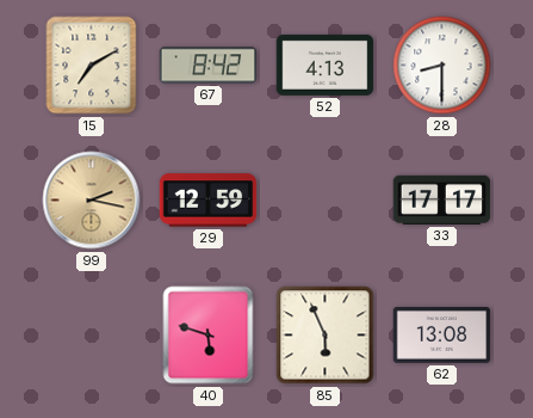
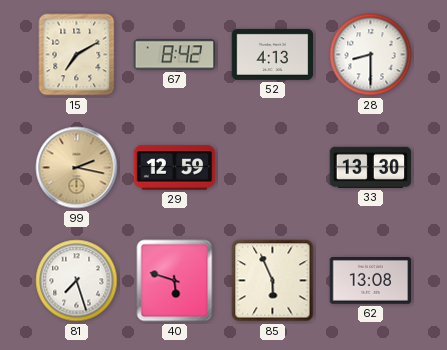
33: 17:17 -> 13:30 (371, 167)
81: none -> 7:27 (77, 281)
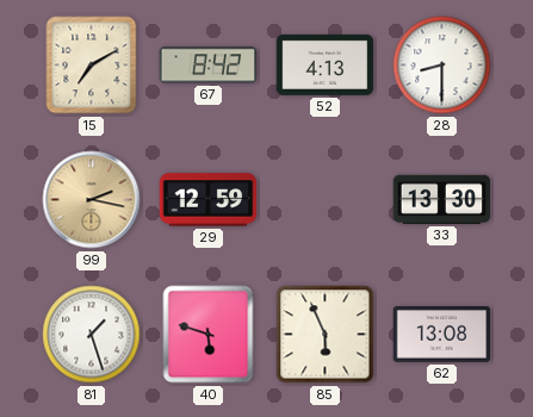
81: 7:27 -> 1:27 (92, 335)
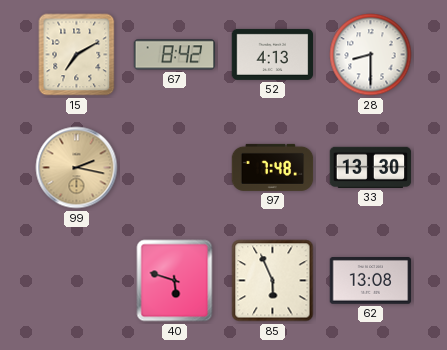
29: 12:59 -> none (209, 200)
97: none -> 7:48 (273, 167)
81: 1:27 -> none (92, 335)
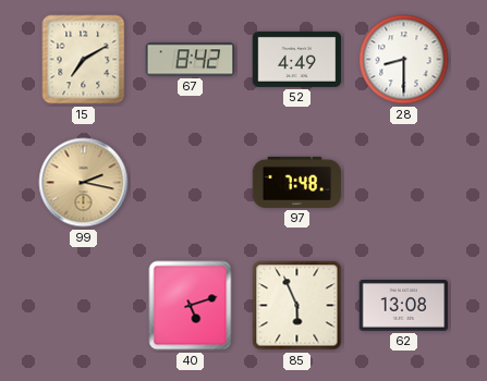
52: 4:13 -> 4:49 (297, 59)
33: 13:30 -> none (371, 167)
40: 5:48 -> 5:12 (191, 306)
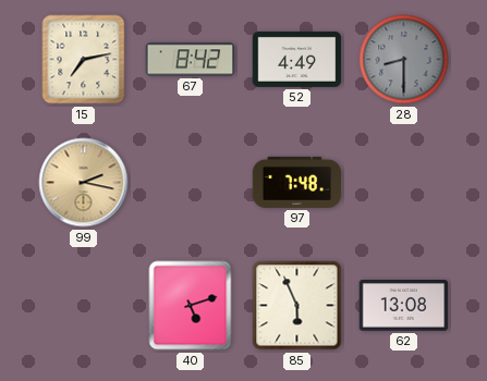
15: 7:10 -> 7:13 (84, 60)
28 dial: white -> grey (404, 60)
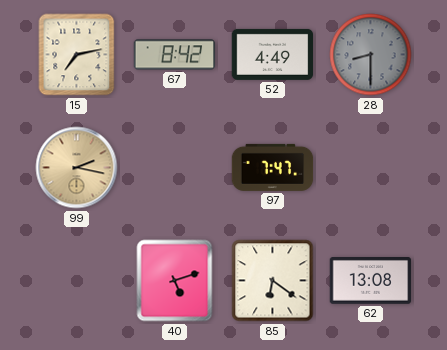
97: 7:48 -> 7:47 (273, 167)
85: 5:56 -> 6:21 (273, 281)
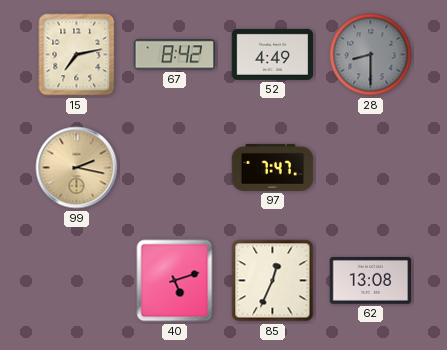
85: 6:21 -> 12:34 (273, 281)
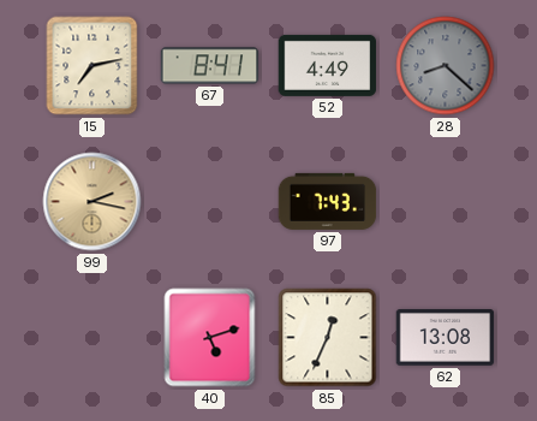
67: 8:42 -> 8:41 (210, 66)
28: 8:30 -> 8:22 (446, 66)
97: 7:47 -> 7:43 (328, 201)
